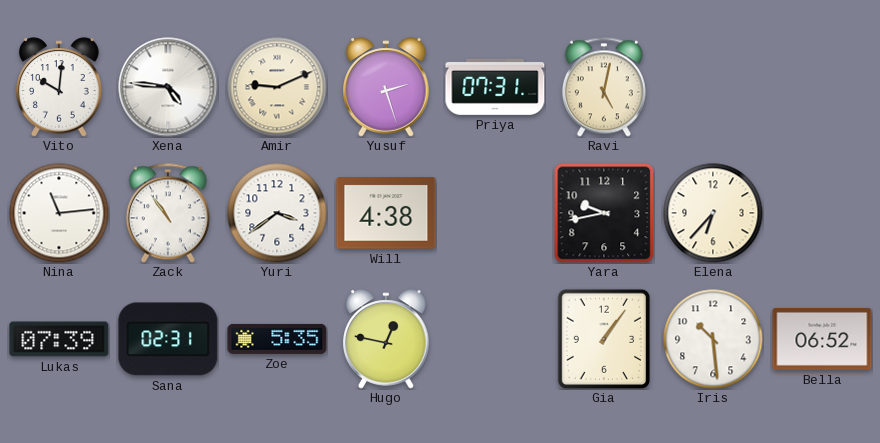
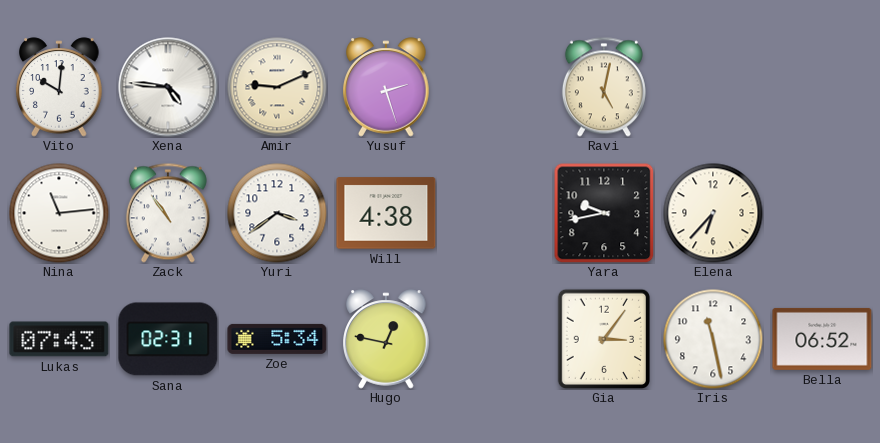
Priya: 07:31 -> none (495, 87)
Lukas: 07:39 -> 07:43 (59, 339)
Zoe: 5:35 -> 5:34 (277, 339)
Gia: 1:06 -> 3:06 (603, 338)
Iris: 10:29 -> 11:28 (713, 339)
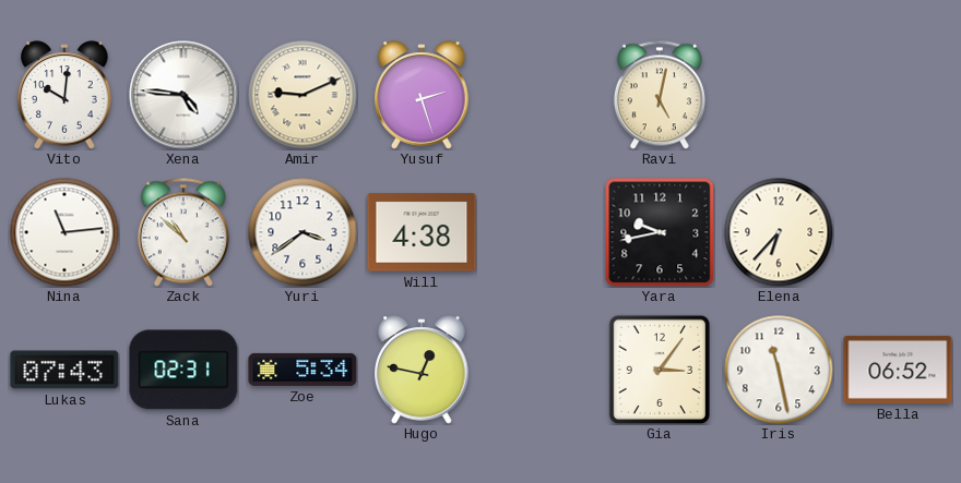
Zack: 10:54 -> 10:52 (183, 232)
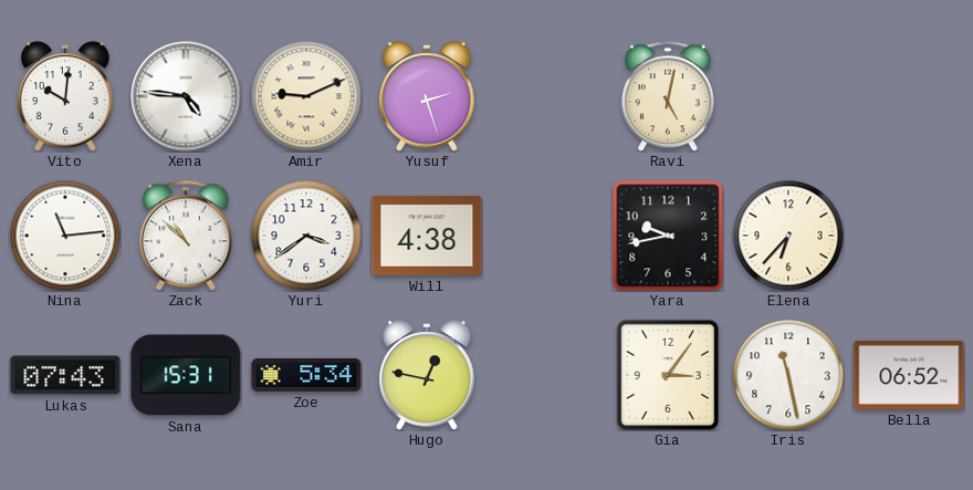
Sana: 02:31 -> 15:31 (186, 375)
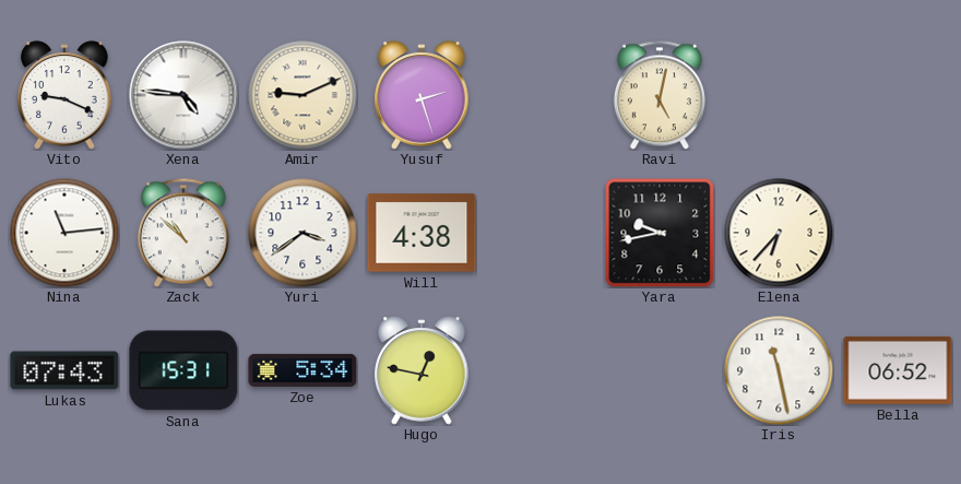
Vito: 10:01 -> 9:19 (64, 95)
Gia: 3:06 -> none (667, 374)
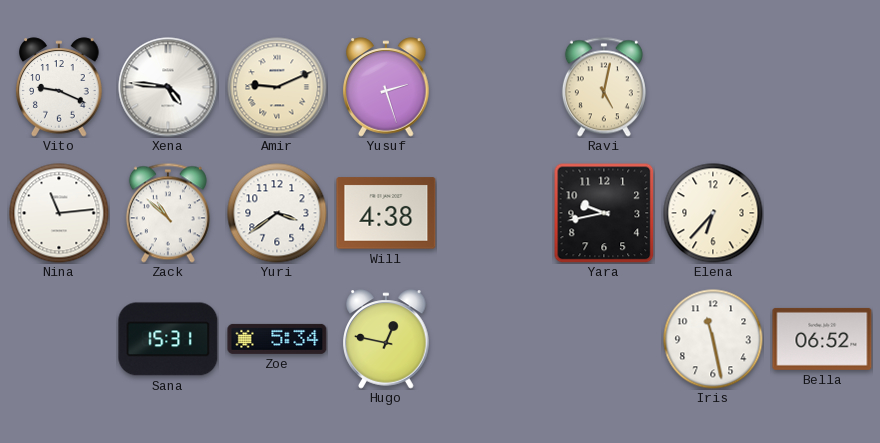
Lukas: 07:43 -> none (64, 370)
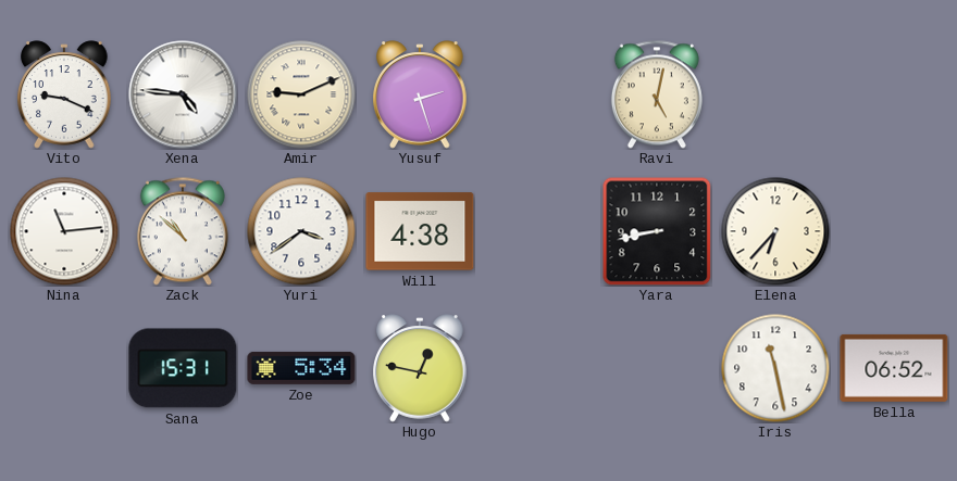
Yara: 9:43 -> 8:43 (657, 231)
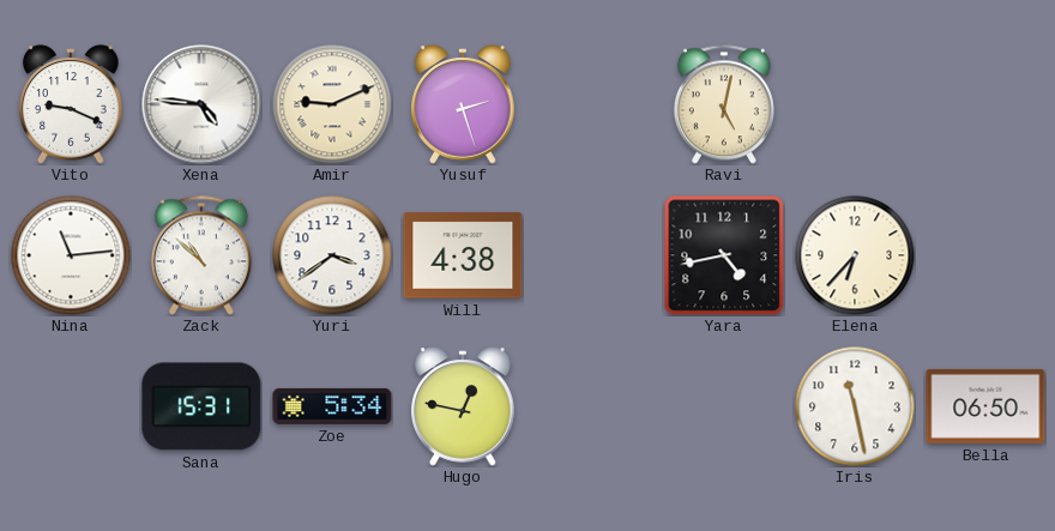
Yara: 8:43 -> 4:43 (724, 255)
Bella: 06:52 -> 06:50 (985, 406)
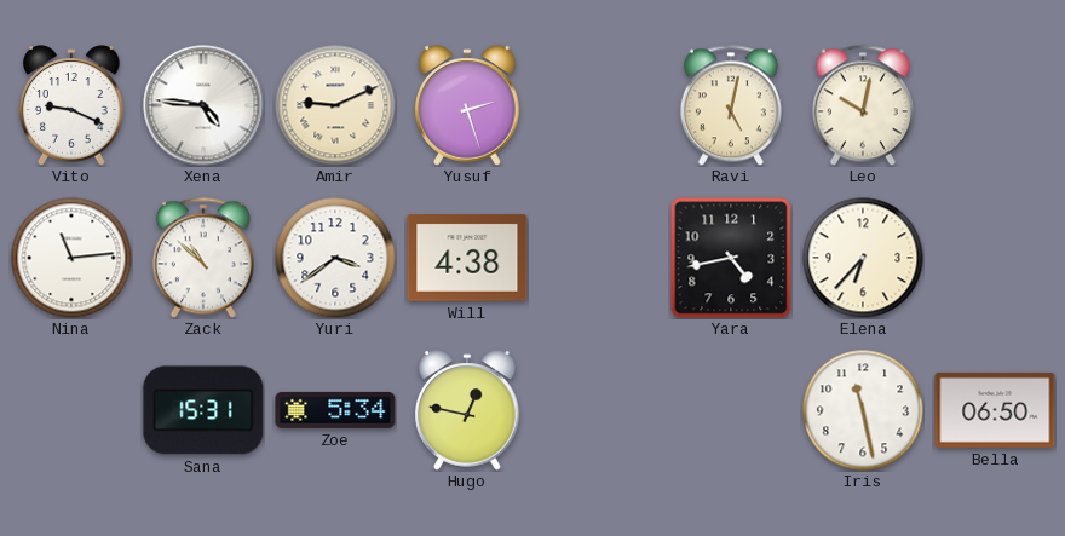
Leo: none -> 10:02 (863, 105)
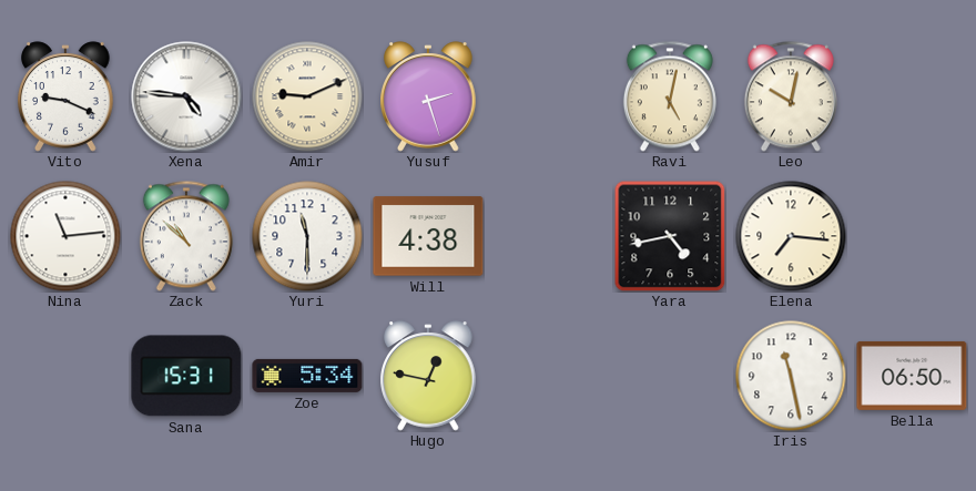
Yuri: 3:39 -> 11:30 (307, 236)
Elena: 6:37 -> 7:16 (791, 236)
